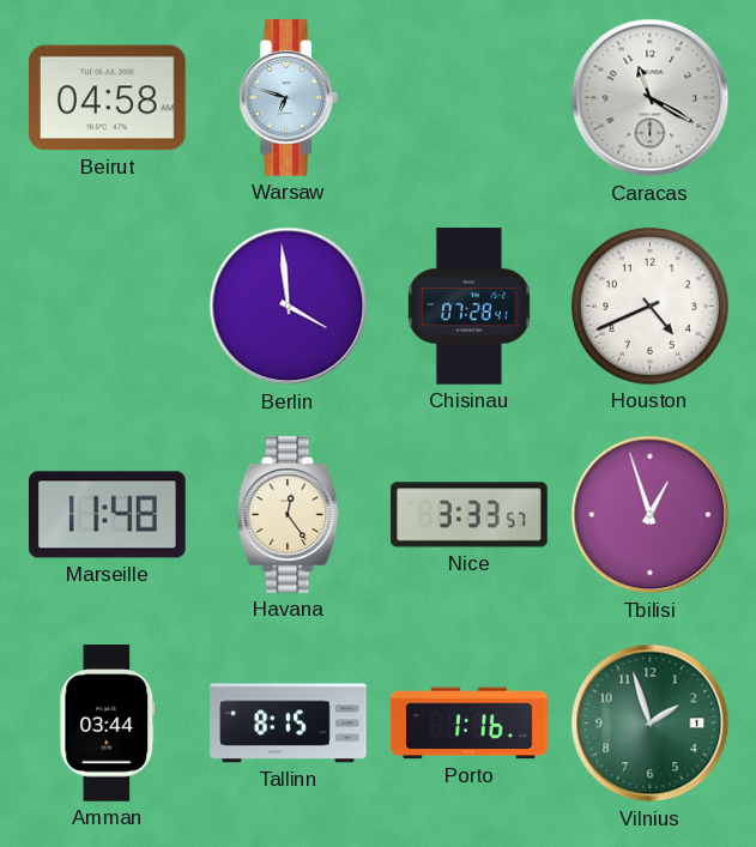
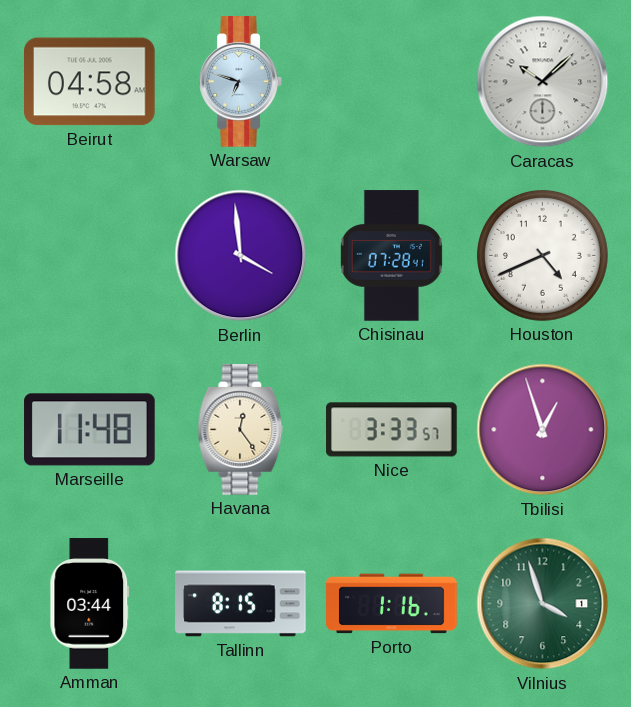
Caracas: 11:20 -> 10:08 (543, 82)
Vilnius: 1:57 -> 3:57 (543, 604)
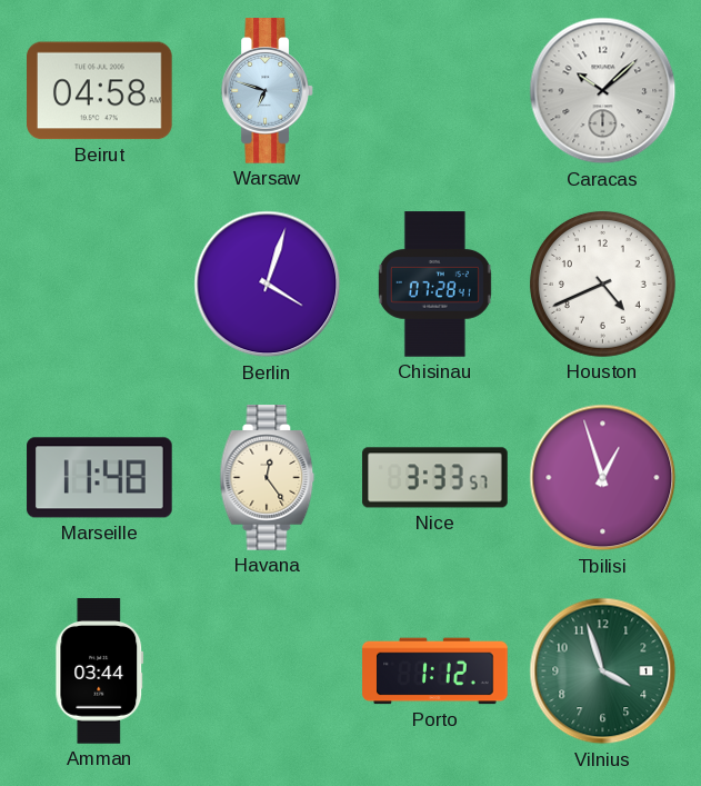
Berlin: 3:59 -> 4:03 (268, 285)
Tallinn: 8:15 -> none (241, 604)
Porto: 1:16 -> 1:12 (435, 671)
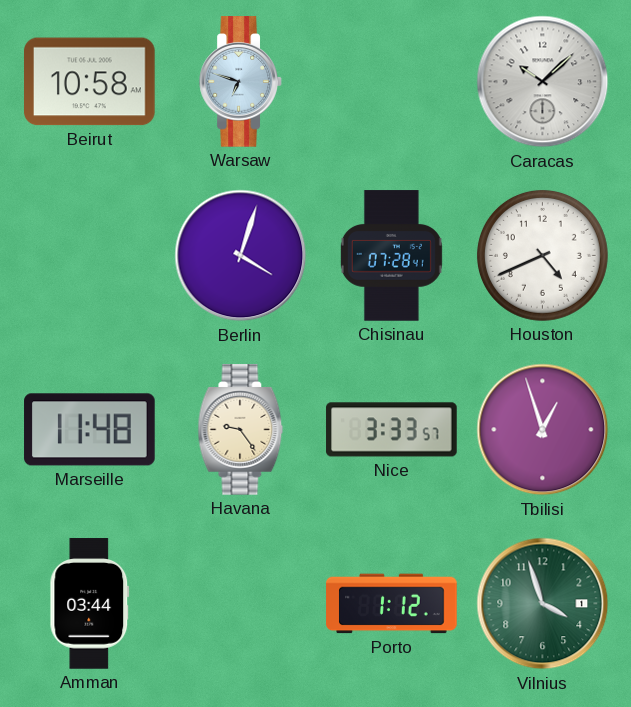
Beirut: 04:58 -> 10:58 (90, 82)
Havana: 12:24 -> 9:24 (241, 430)
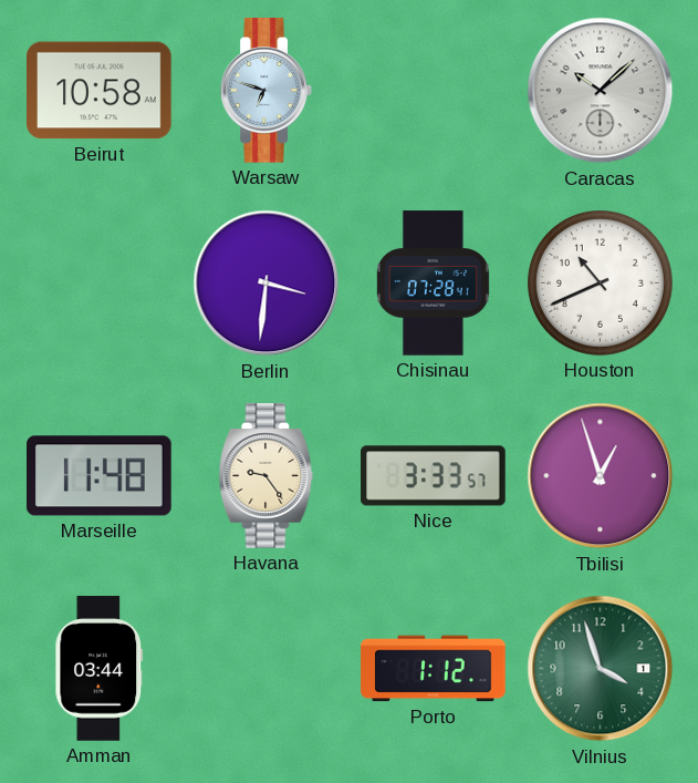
Berlin: 4:03 -> 3:31 (267, 284)
Houston: 4:41 -> 10:41 (600, 282)
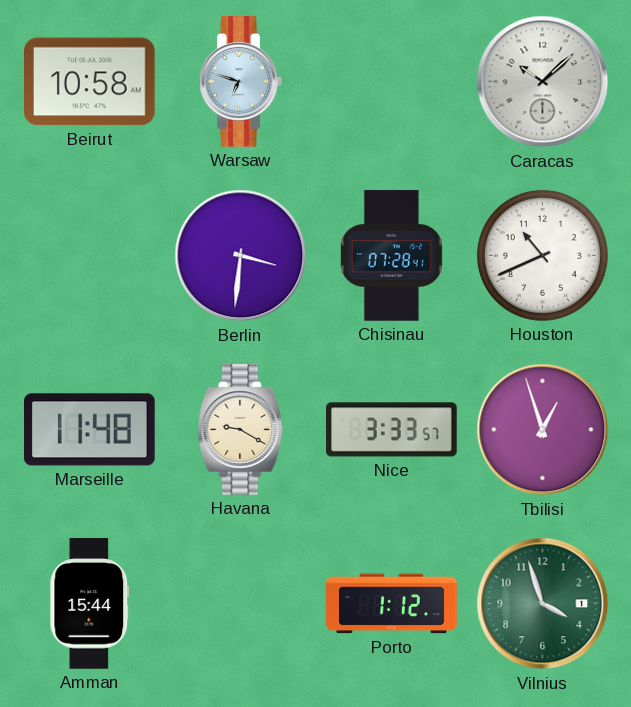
Havana: 9:24 -> 9:20 (241, 430)
Amman: 03:44 -> 15:44 (90, 604)
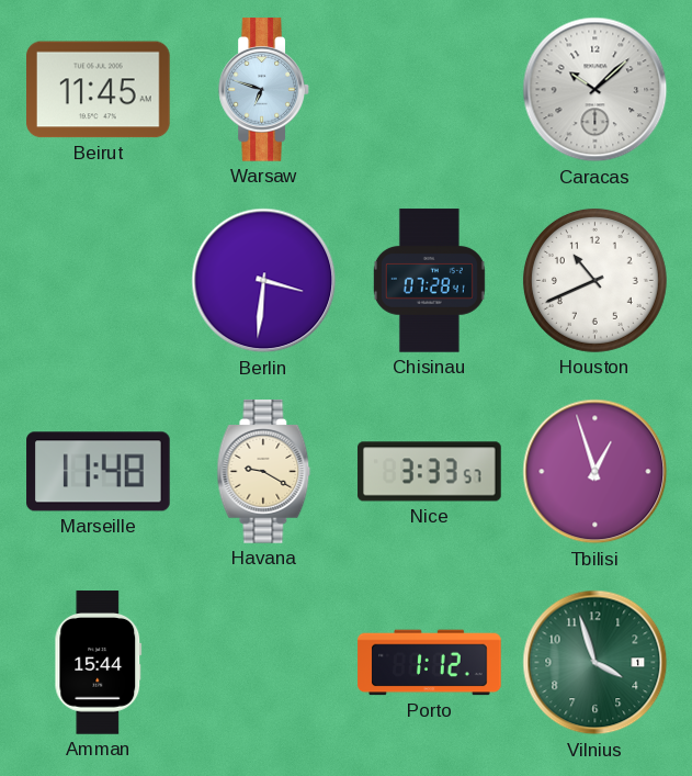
Beirut: 10:58 -> 11:45 (99, 90)
